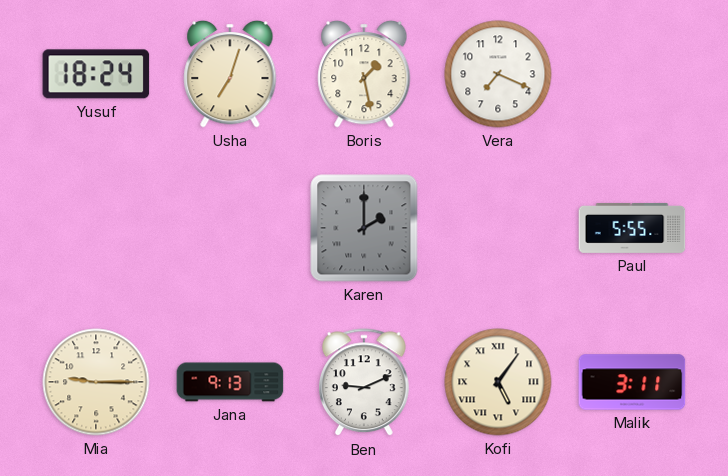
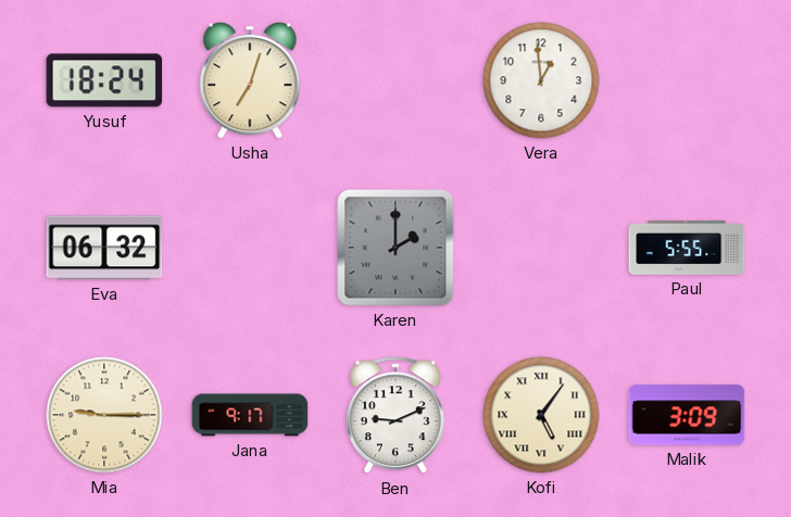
Boris: 1:28 -> none (364, 74)
Vera: 7:19 -> 12:59 (541, 80)
Eva: none -> 06:32 (104, 248)
Jana: 9:13 -> 9:17 (250, 415)
Malik: 3:11 -> 3:09 (687, 415)
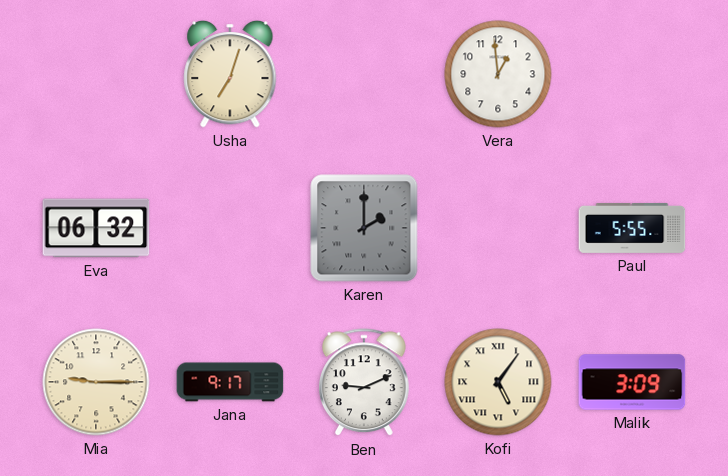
Yusuf: 18:24 -> none (104, 80)
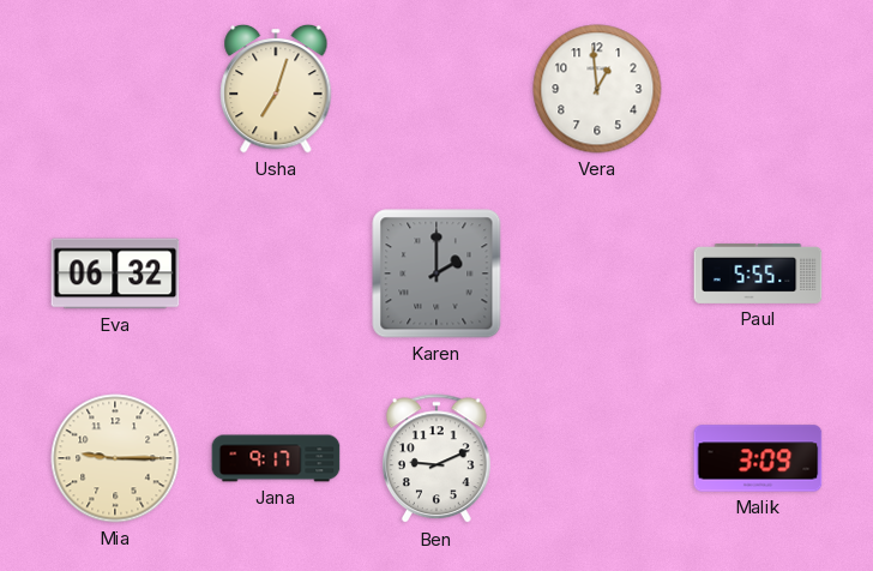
Kofi: 5:06 -> none (498, 382)
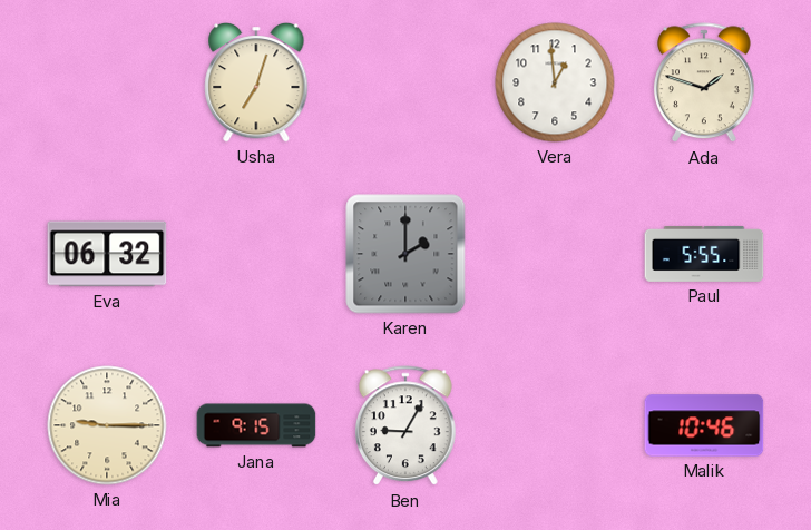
Ada: none -> 1:48 (704, 84)
Jana: 9:17 -> 9:15 (256, 425)
Ben: 9:11 -> 9:05 (405, 426)
Malik: 3:09 -> 10:46 (704, 425)
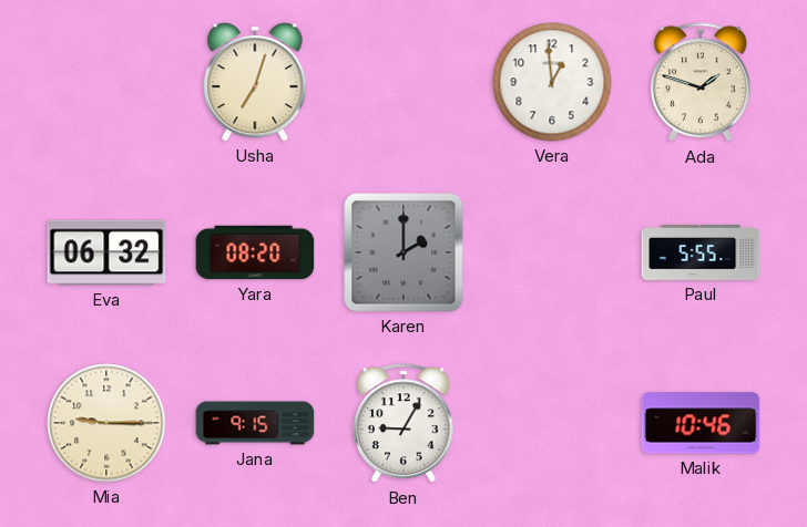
Yara: none -> 08:20 (255, 252)
